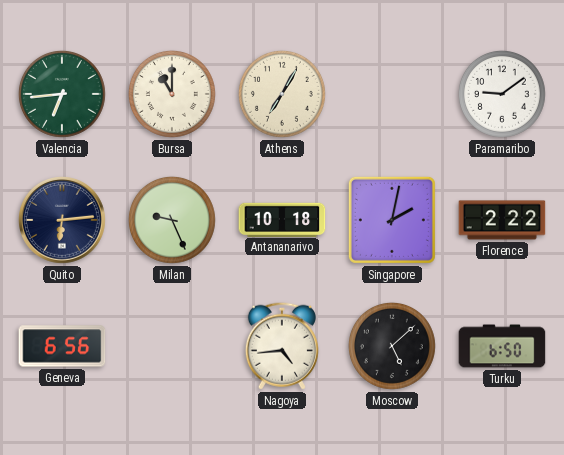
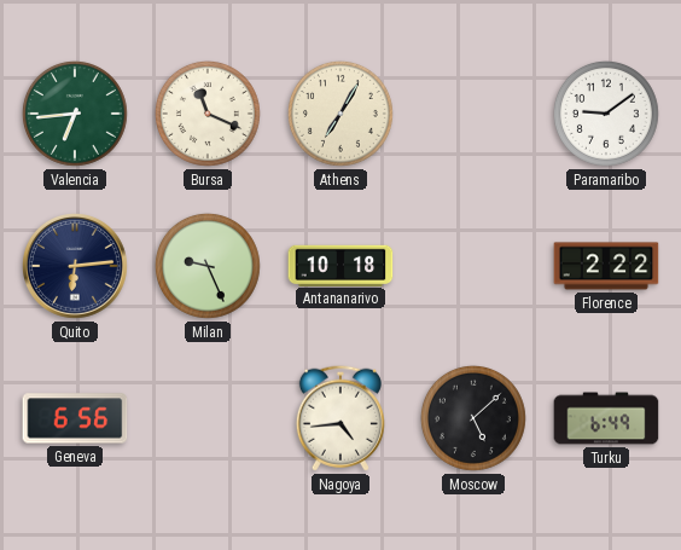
Bursa: 11:00 -> 11:19 (208, 114)
Singapore: 2:02 -> none (392, 220)
Turku: 6:50 -> 6:49 (606, 418)
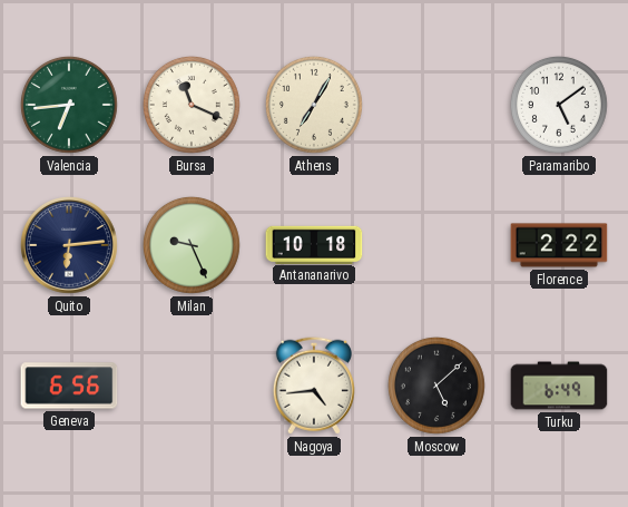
Paramaribo: 9:09 -> 5:09 (559, 105)
